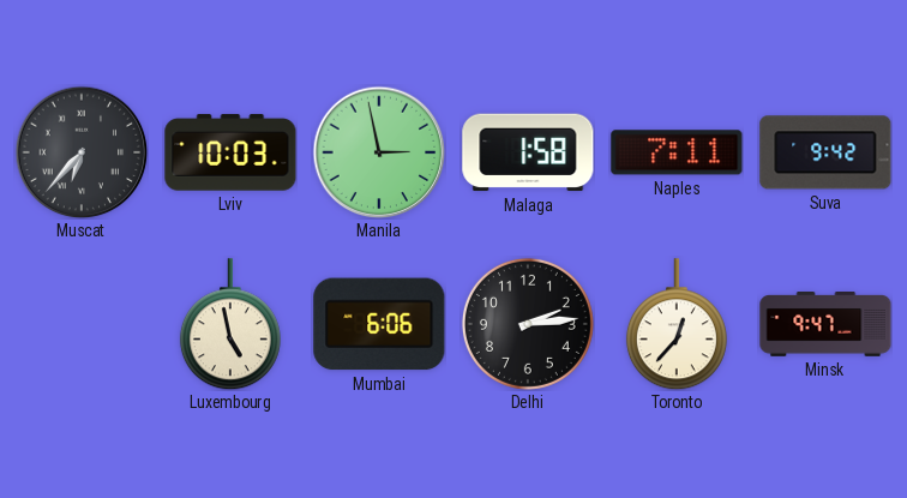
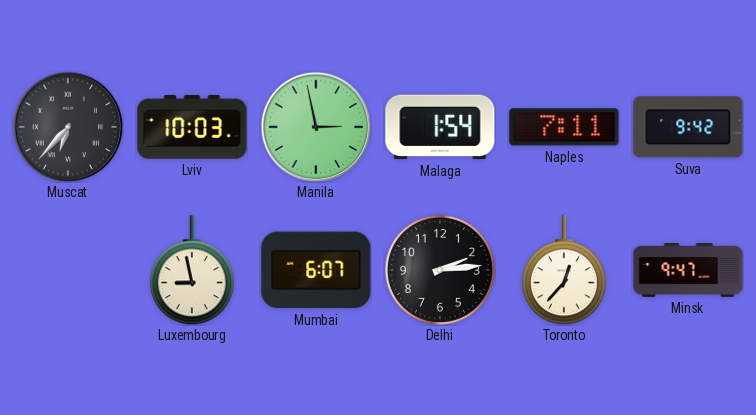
Malaga: 1:58 -> 1:54 (440, 127)
Luxembourg: 4:58 -> 8:58 (192, 270)
Mumbai: 6:06 -> 6:07 (316, 270)
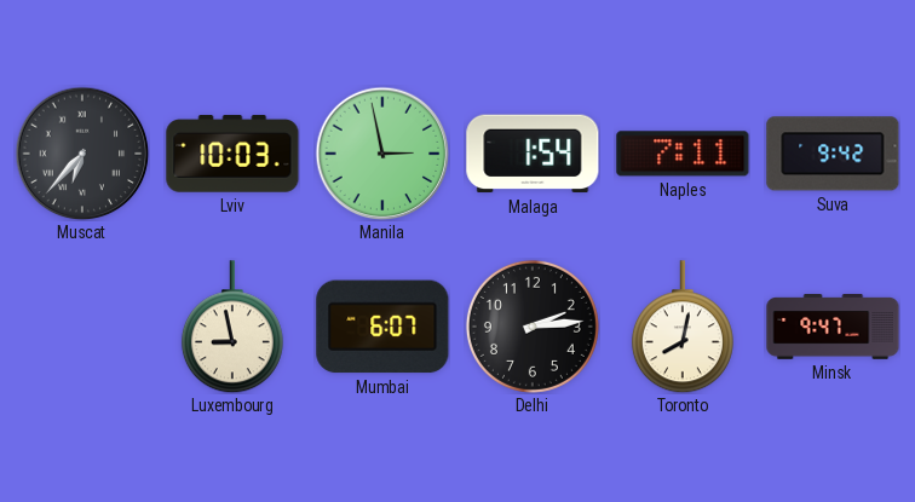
Toronto: 12:37 -> 8:02 (683, 327)
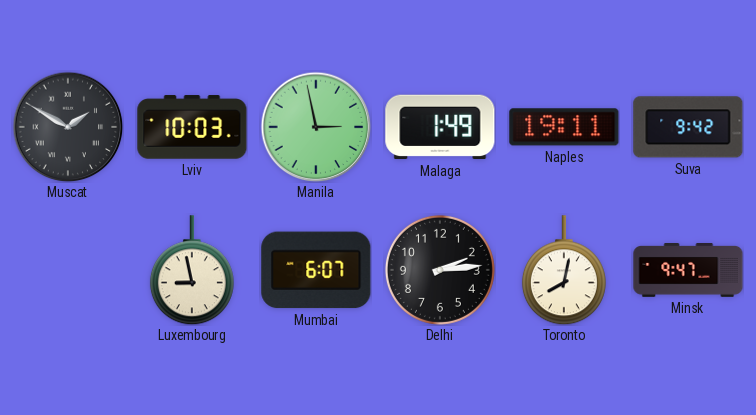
Muscat: 6:37 -> 1:50 (68, 127)
Malaga: 1:54 -> 1:49 (440, 127)
Naples: 7:11 -> 19:11 (564, 127)
